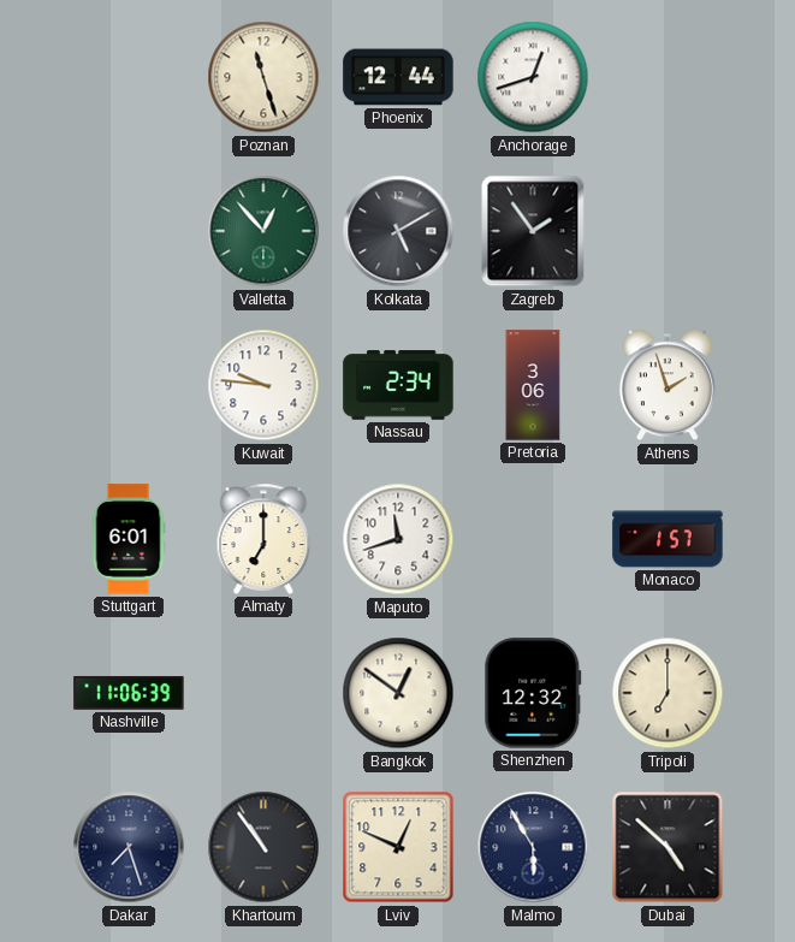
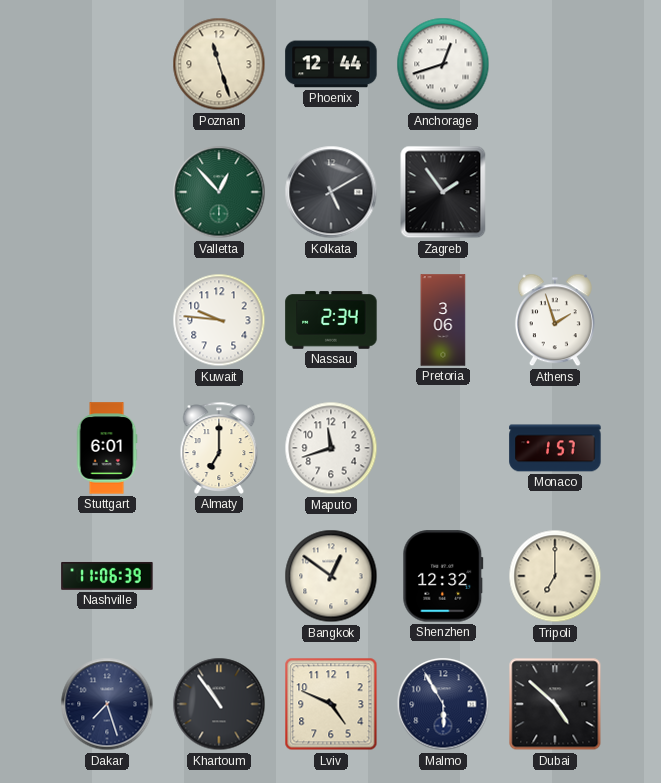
Lviv: 12:49 -> 4:49 (331, 704)
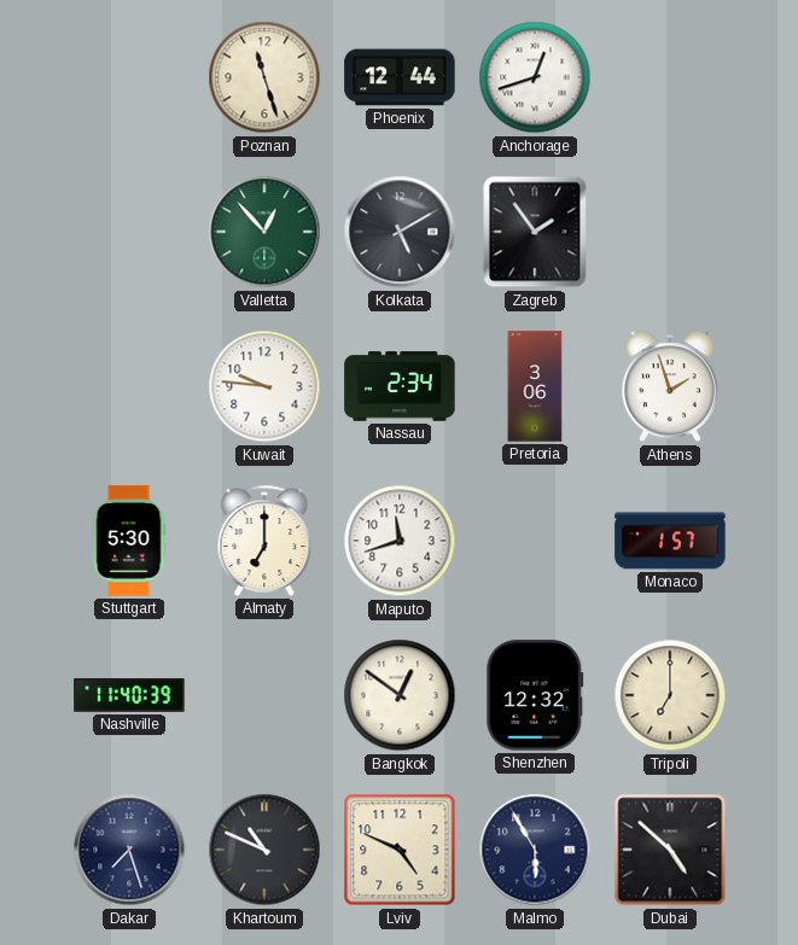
Stuttgart: 6:01 -> 5:30 (129, 541)
Nashville: 11:06 -> 11:40 (129, 695)
Khartoum: 10:54 -> 10:49 (264, 850)
